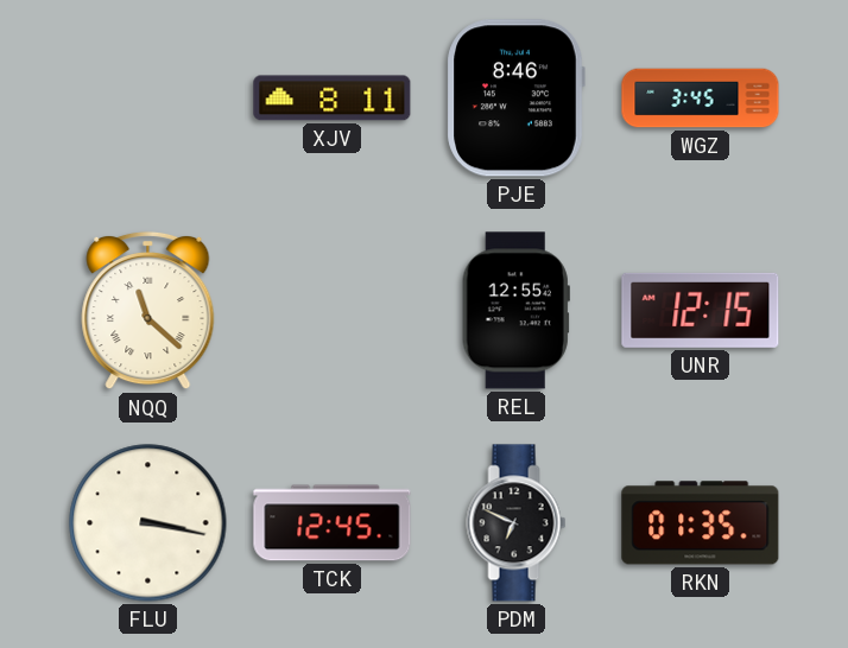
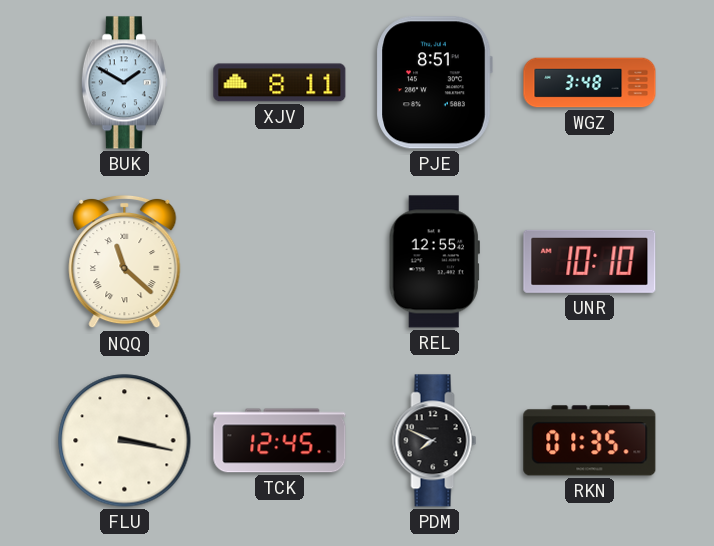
BUK: none -> 1:50 (124, 83)
PJE: 8:46 -> 8:51 (434, 83)
WGZ: 3:45 -> 3:48 (590, 83)
UNR: 12:15 -> 10:10 (590, 261)
PDM: 6:49 -> 7:49 (435, 441)
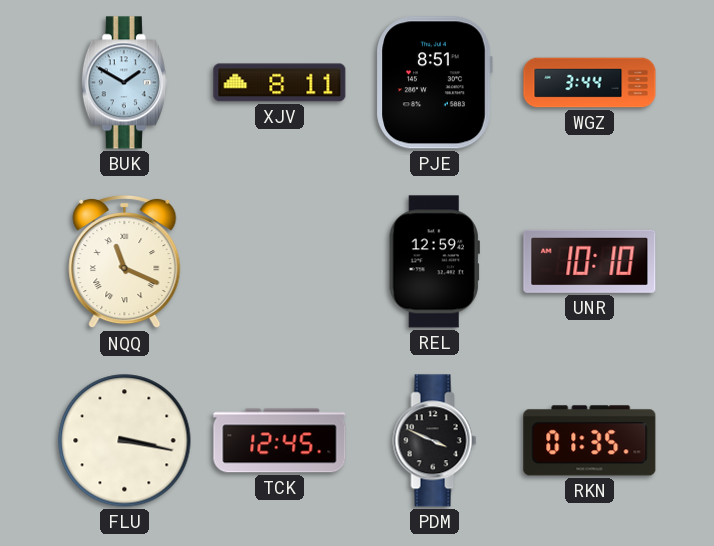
WGZ: 3:48 -> 3:44 (590, 83)
NQQ: 11:22 -> 11:19 (125, 262)
REL: 12:55 -> 12:59 (434, 262)
PDM: 7:49 -> 3:49 (435, 441)
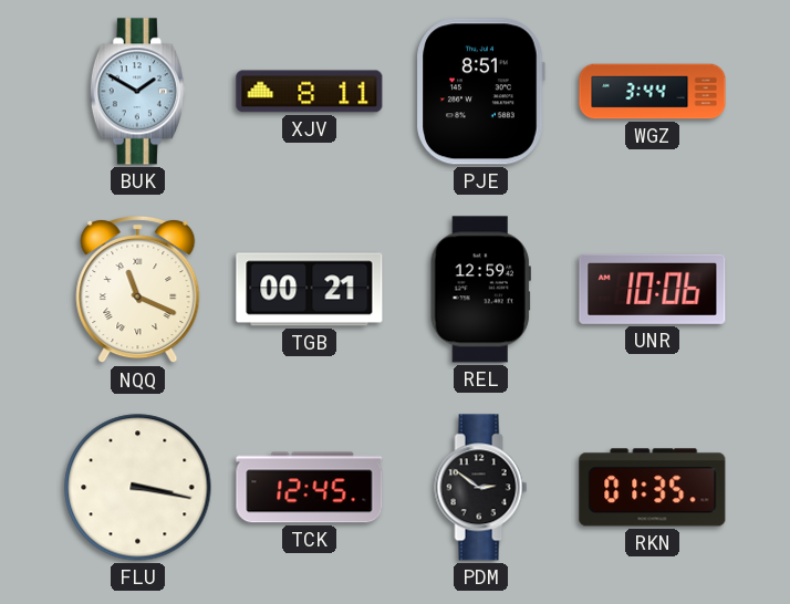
TGB: none -> 00:21 (310, 290)
UNR: 10:10 -> 10:06 (653, 289)
PDM: 3:49 -> 2:51 (481, 488)
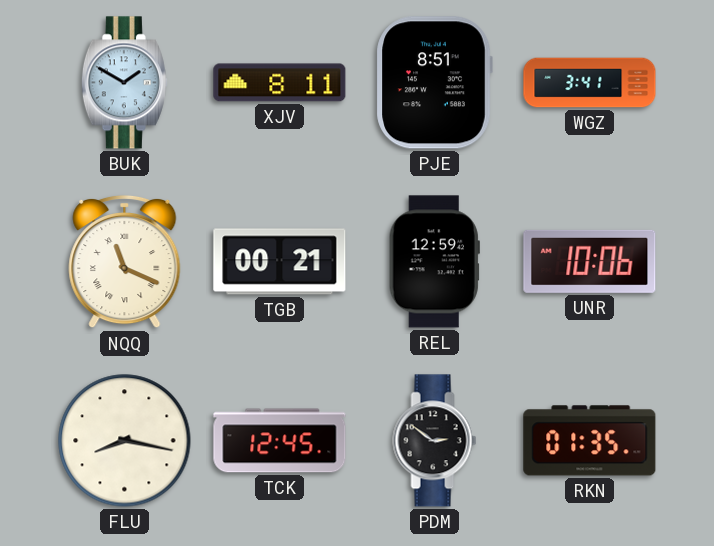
WGZ: 3:44 -> 3:41 (590, 83)
FLU: 3:17 -> 8:17 (125, 441)
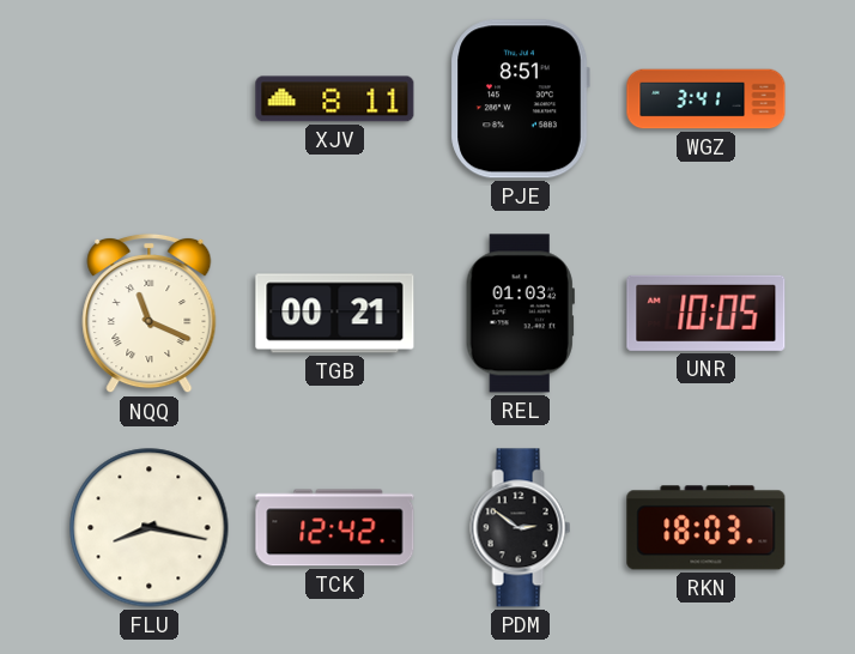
BUK: 1:50 -> none (124, 83)
REL: 12:59 -> 01:03 (520, 314)
UNR: 10:06 -> 10:05 (707, 313)
TCK: 12:45 -> 12:42 (335, 528)
RKN: 01:35 -> 18:03 (707, 528)
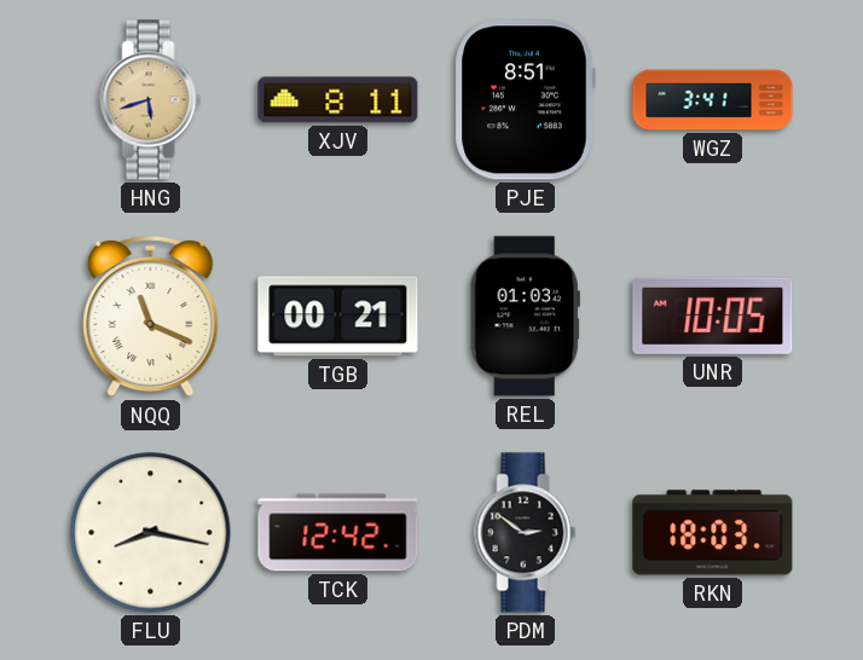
HNG: none -> 5:42 (151, 100)
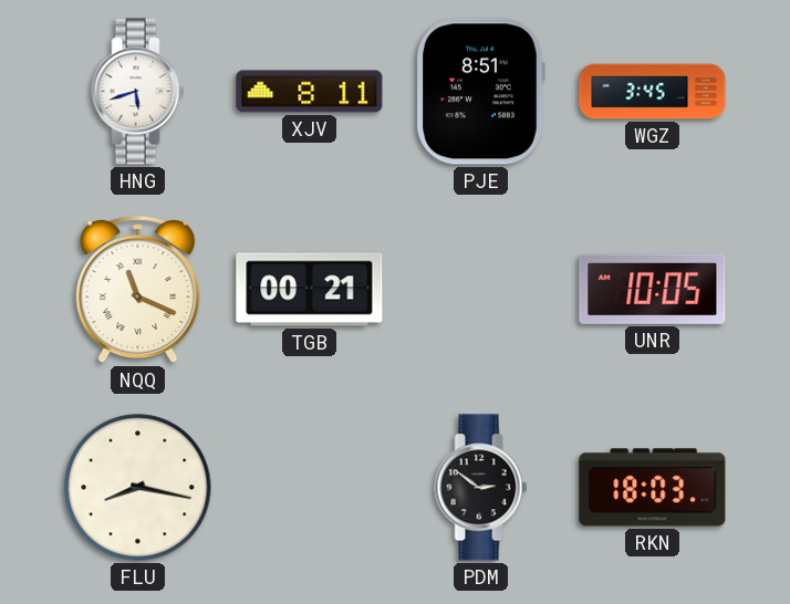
HNG dial: champagne -> white (138, 92)
WGZ: 3:41 -> 3:45 (653, 92)
REL: 01:03 -> none (525, 317)
TCK: 12:42 -> none (338, 533)
